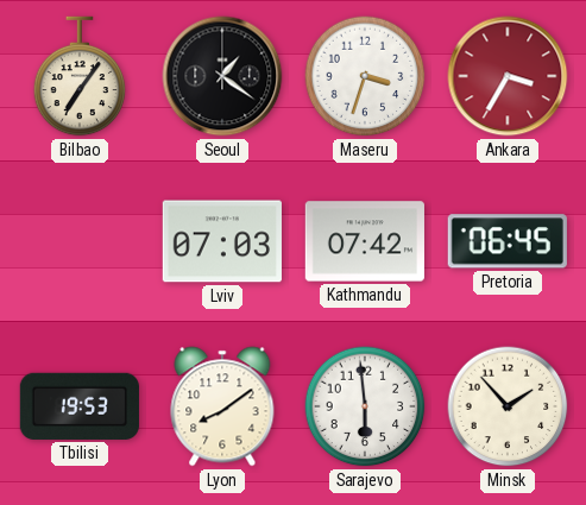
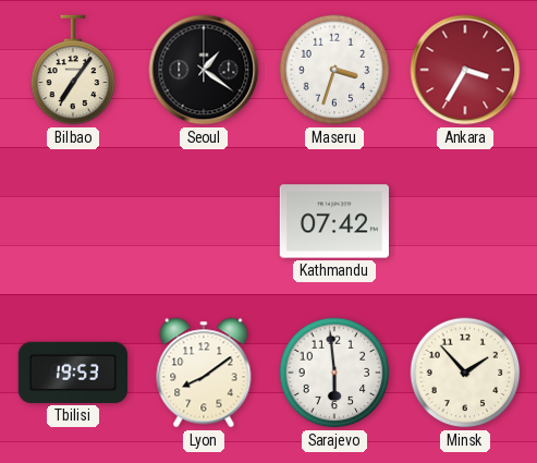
Lviv: 07:03 -> none (222, 241)
Pretoria: 06:45 -> none (508, 241)
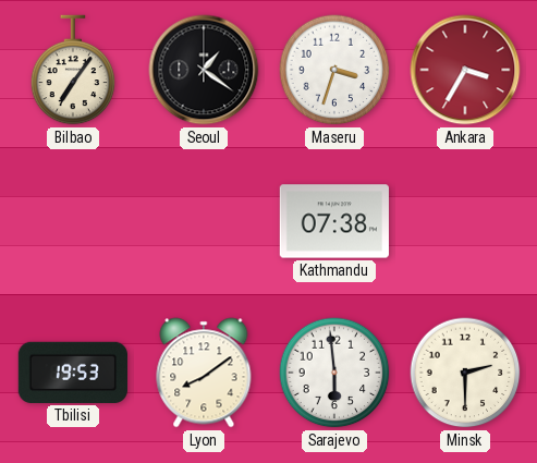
Kathmandu: 07:42 -> 07:38 (333, 221)
Minsk: 1:53 -> 2:30 (465, 373)
